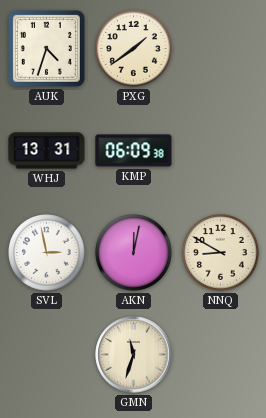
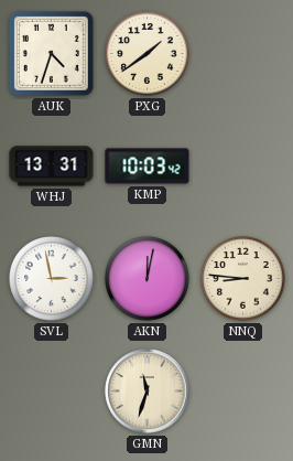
KMP: 06:09 -> 10:03 (148, 167)
NNQ: 8:50 -> 8:46 (243, 279)
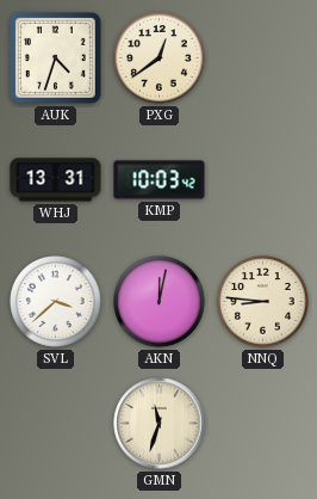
PXG: 1:39 -> 12:39 (160, 58)
SVL: 2:58 -> 3:38 (56, 302)
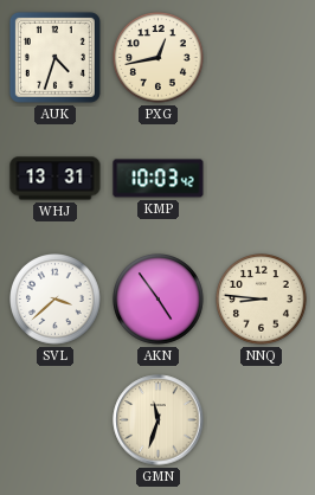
PXG: 12:39 -> 12:43 (159, 58)
AKN: 12:02 -> 4:54 (159, 300)
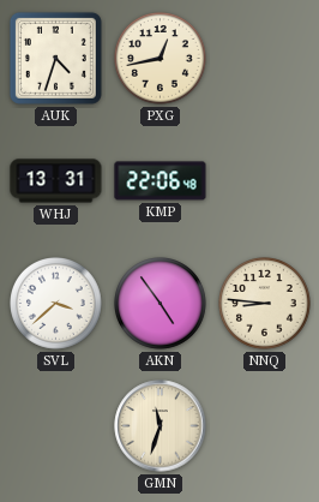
KMP: 10:03 -> 22:06 (161, 181)
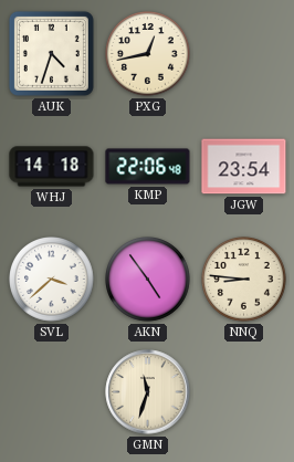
WHJ: 13:31 -> 14:18 (52, 167)
JGW: none -> 23:54 (244, 167)
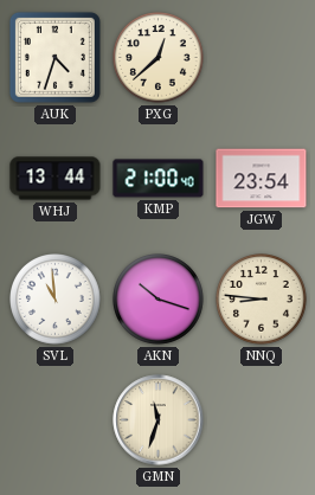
PXG: 12:43 -> 12:38 (159, 58)
WHJ: 14:18 -> 13:44 (56, 179)
KMP: 22:06 -> 21:00 (159, 179)
SVL: 3:38 -> 10:59 (56, 300)
AKN: 4:54 -> 10:18 (159, 300)
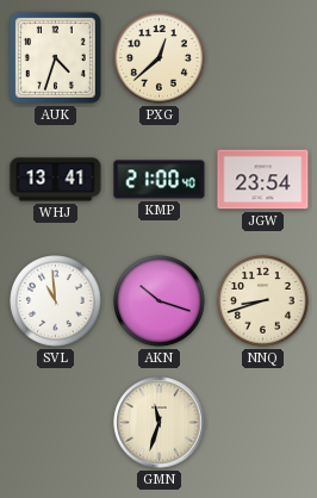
WHJ: 13:44 -> 13:41 (56, 180)
NNQ: 8:46 -> 8:42 (263, 301)
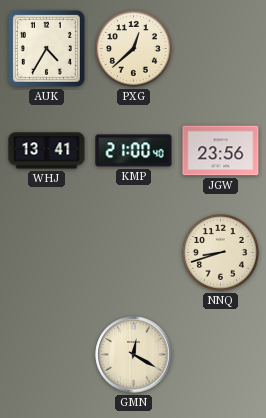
AUK: 4:33 -> 4:35 (46, 48)
JGW: 23:54 -> 23:56 (221, 151)
SVL: 10:59 -> none (56, 301)
AKN: 10:18 -> none (160, 301)
GMN: 11:33 -> 12:20 (134, 355)
